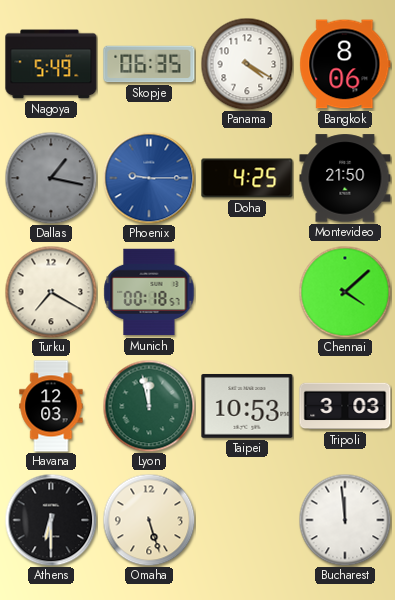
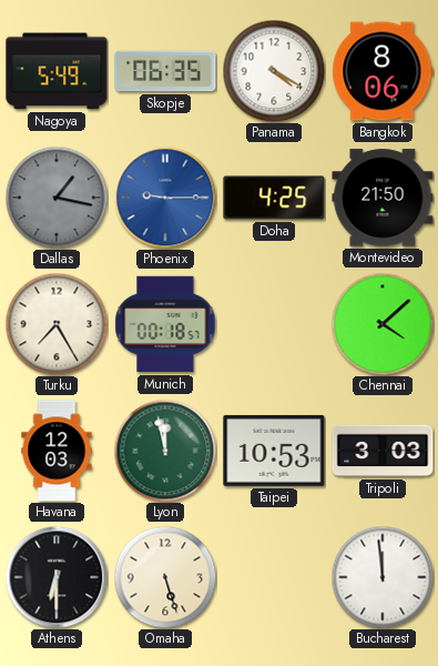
Turku: 7:20 -> 7:25 (57, 324)
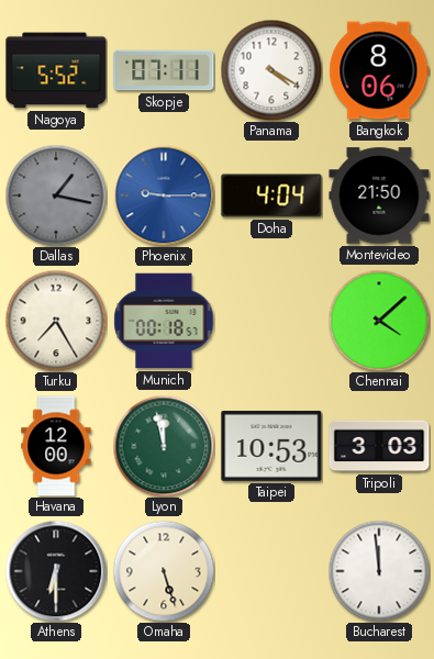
Nagoya: 5:49 -> 5:52 (56, 70)
Skopje: 06:35 -> 07:11 (164, 70)
Doha: 4:25 -> 4:04 (271, 196)
Havana: 12:03 -> 12:00 (56, 446)
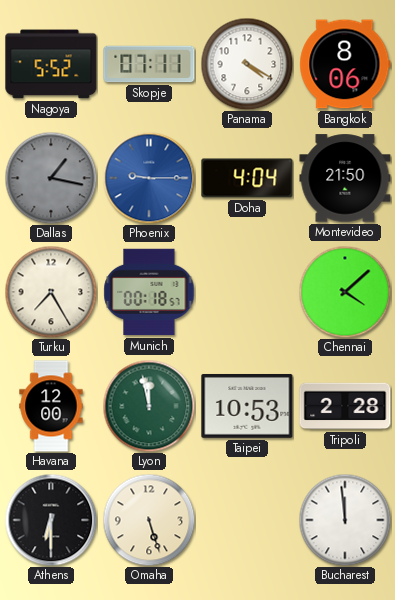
Tripoli: 3:03 -> 2:28 (345, 406)
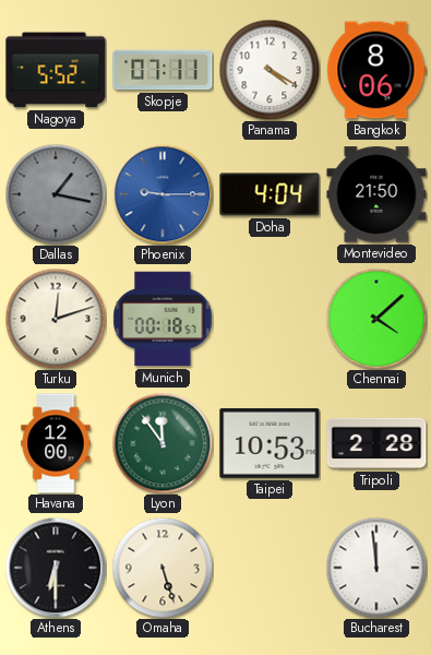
Turku: 7:25 -> 12:12 (56, 319)
Lyon: 11:58 -> 11:54 (163, 443)
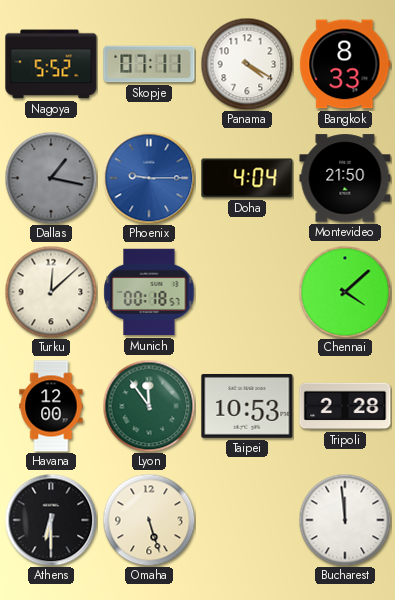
Bangkok: 8:06 -> 8:33 (345, 64)
Turku: 12:12 -> 12:08 (51, 292)
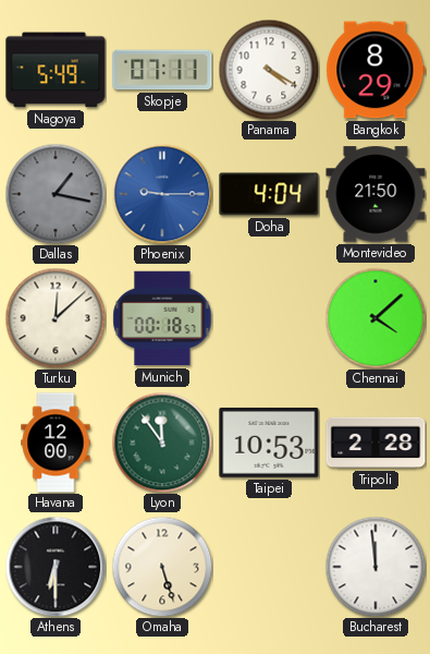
Nagoya: 5:52 -> 5:49 (56, 70)
Bangkok: 8:33 -> 8:29 (376, 70)
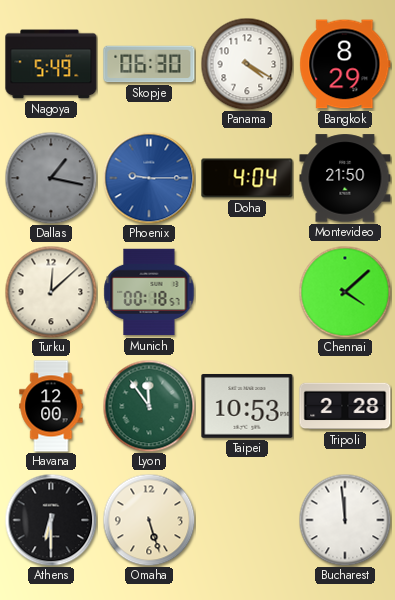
Skopje: 07:11 -> 06:30 (149, 64)
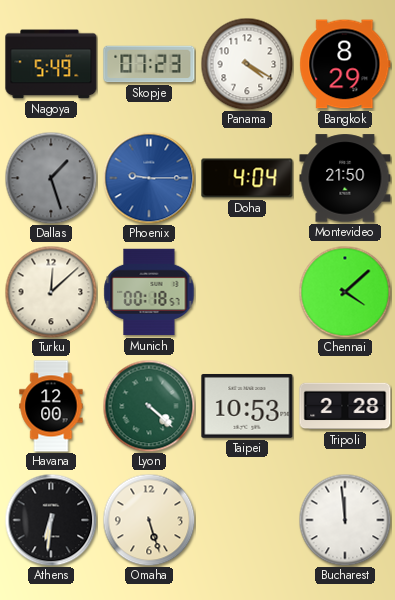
Skopje: 06:30 -> 07:23 (149, 64)
Dallas: 1:17 -> 1:27 (51, 178)
Lyon: 11:54 -> 4:22 (149, 406)
Athens: 6:30 -> 6:31 (51, 520)
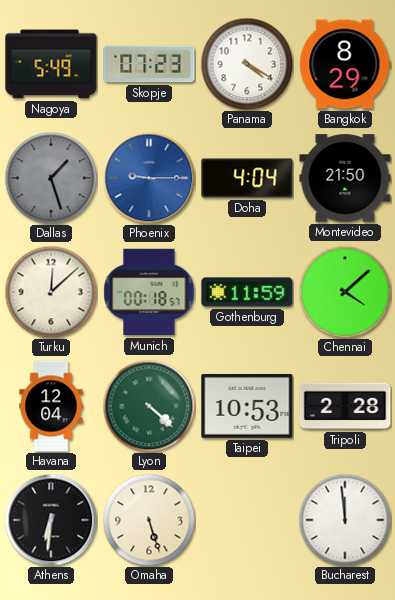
Gothenburg: none -> 11:59 (247, 292)
Havana: 12:00 -> 12:04 (51, 406)
